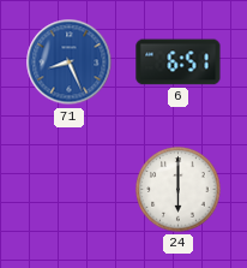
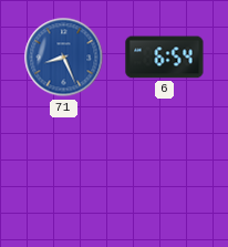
6: 6:51 -> 6:54 (165, 58)
24: 6:00 -> none (179, 190)
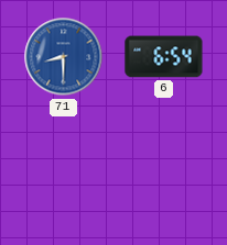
71: 8:26 -> 8:30 (64, 57)
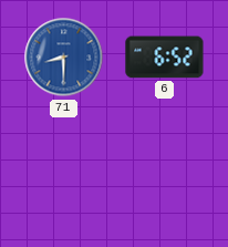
6: 6:54 -> 6:52 (165, 58)
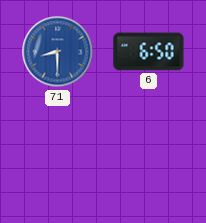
6: 6:52 -> 6:50 (149, 52)
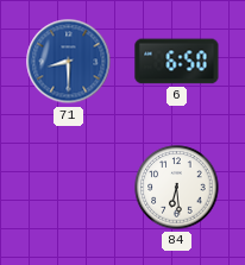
84: none -> 6:29 (177, 188)
